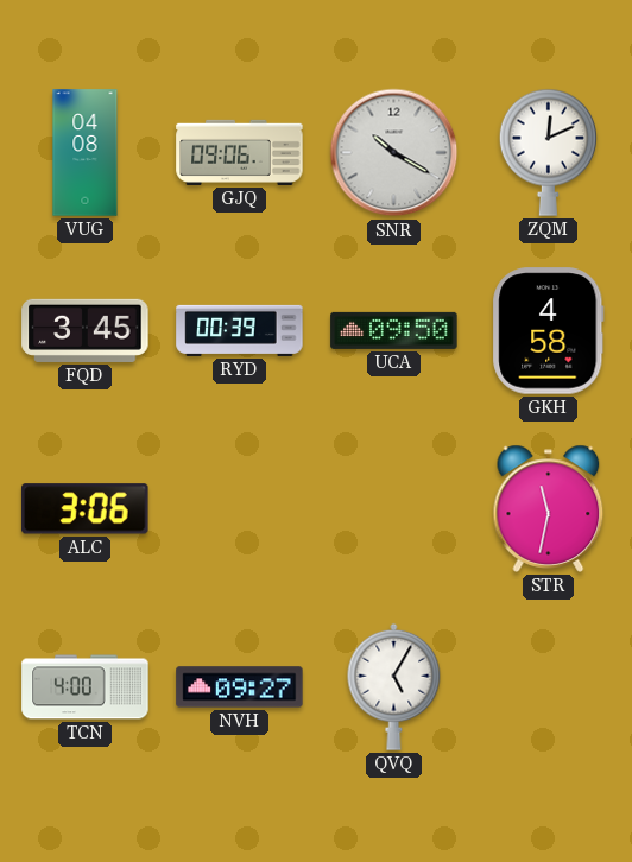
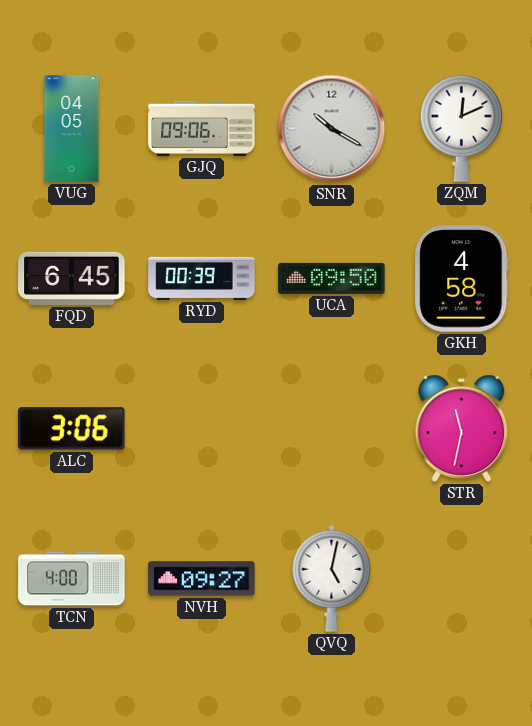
VUG: 04:08 -> 04:05 (72, 129)
FQD: 3:45 -> 6:45 (72, 278)
QVQ: 5:05 -> 5:02 (332, 578)
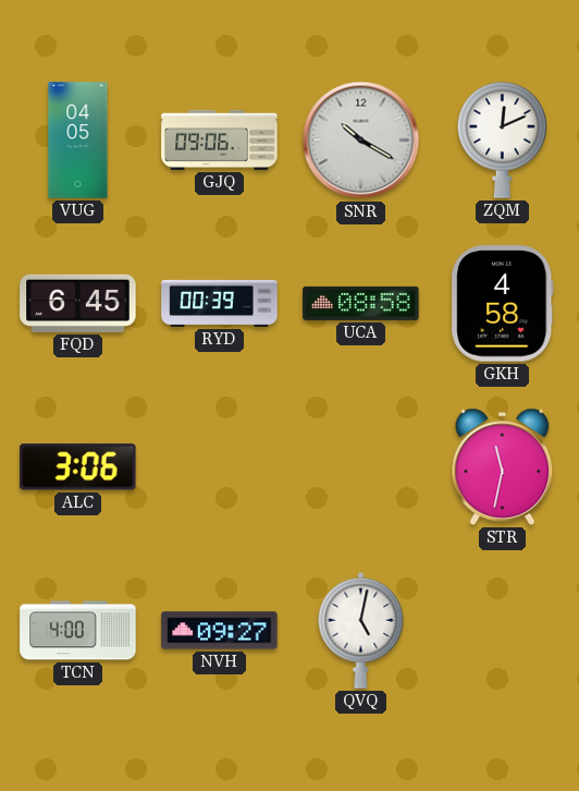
UCA: 09:50 -> 08:58 (361, 303)
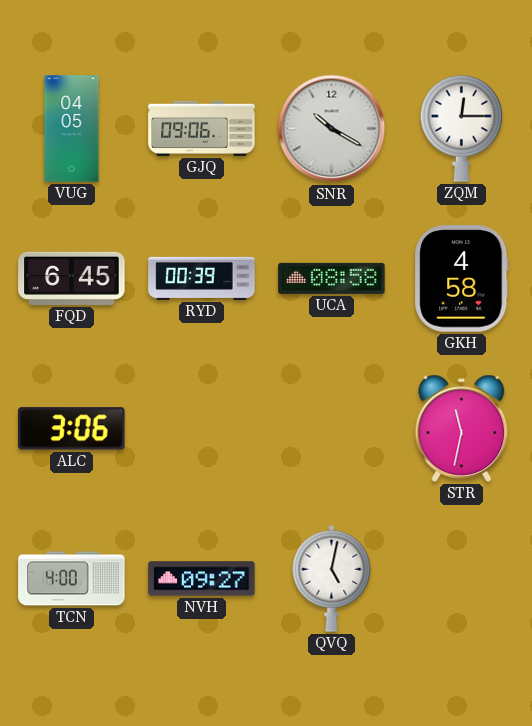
ZQM: 12:11 -> 12:15 (461, 128)
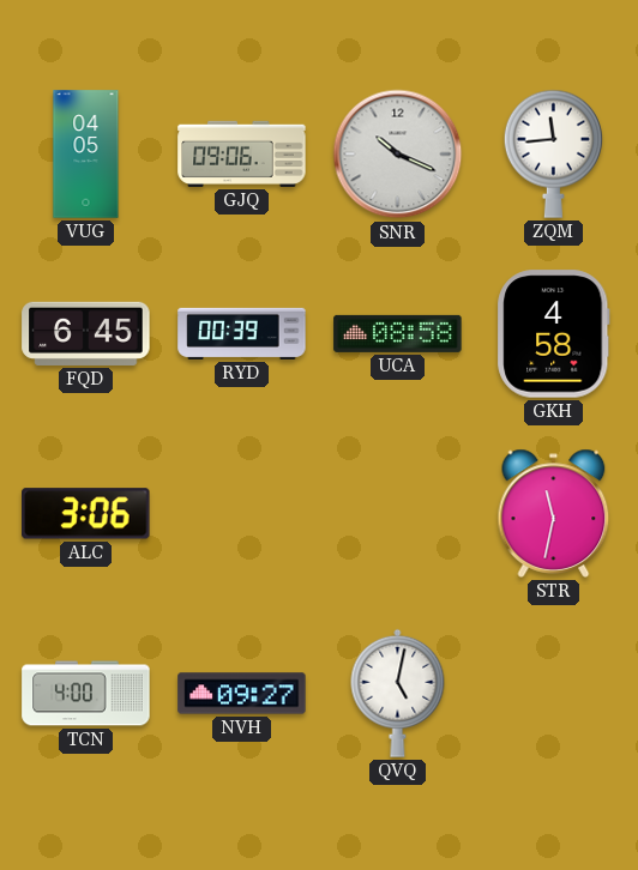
SNR: 10:20 -> 10:19 (398, 155)
ZQM: 12:15 -> 11:44 (553, 153)
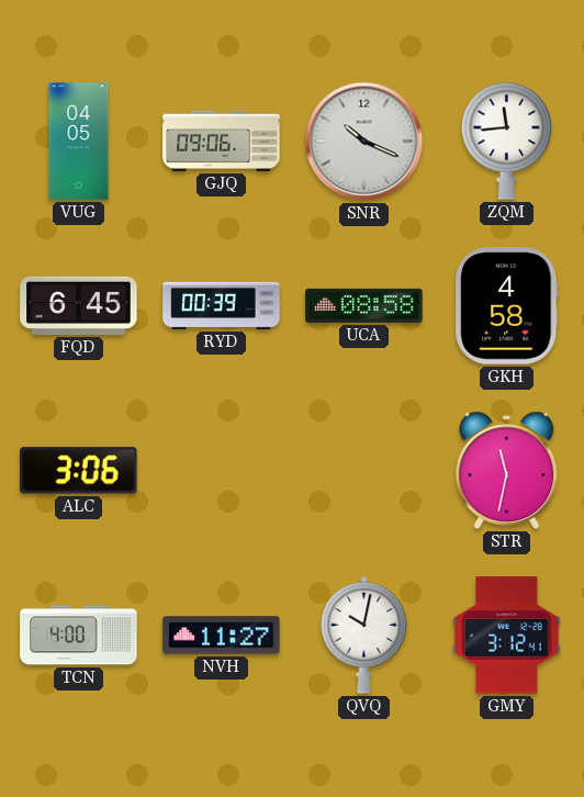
NVH: 09:27 -> 11:27 (222, 636)
QVQ: 5:02 -> 10:02 (364, 635)
GMY: none -> 3:12 (507, 636)
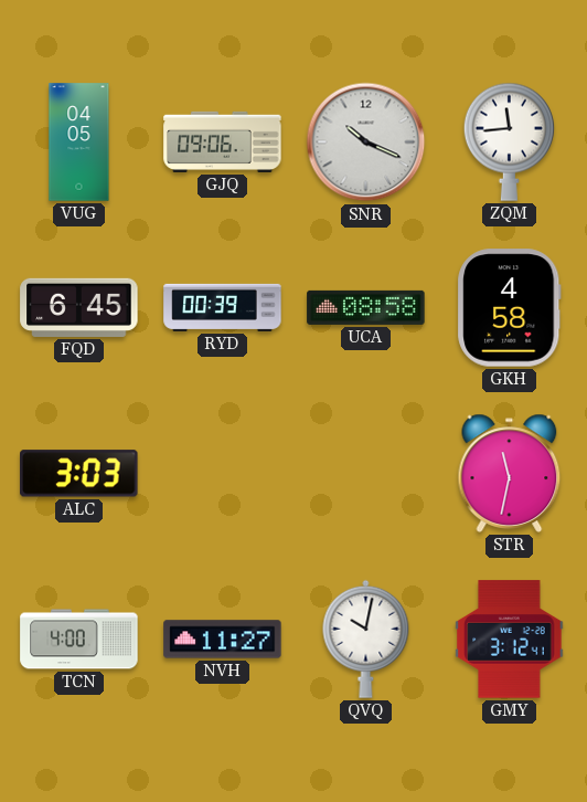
ALC: 3:06 -> 3:03 (79, 474)
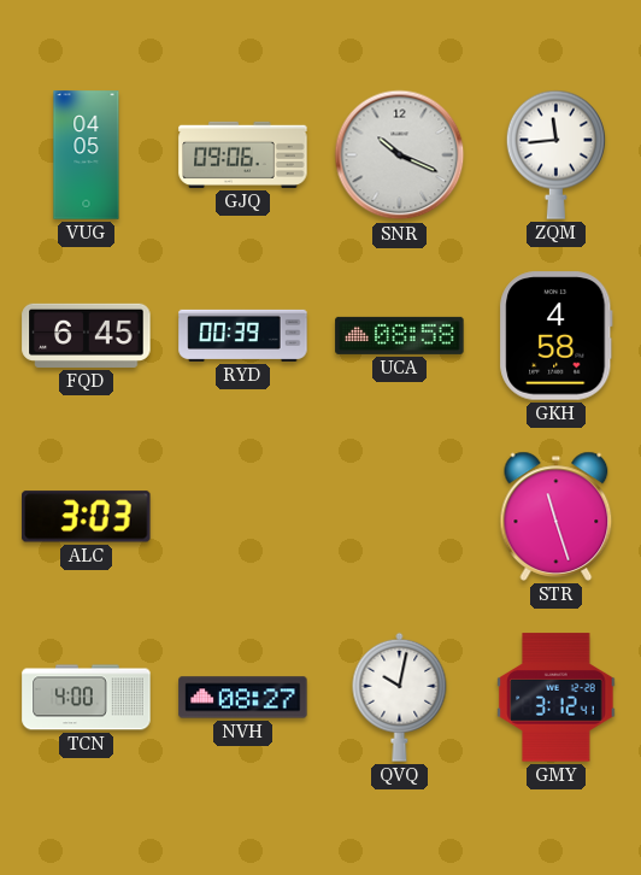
STR: 11:32 -> 11:27 (557, 516)
NVH: 11:27 -> 08:27 (243, 698)
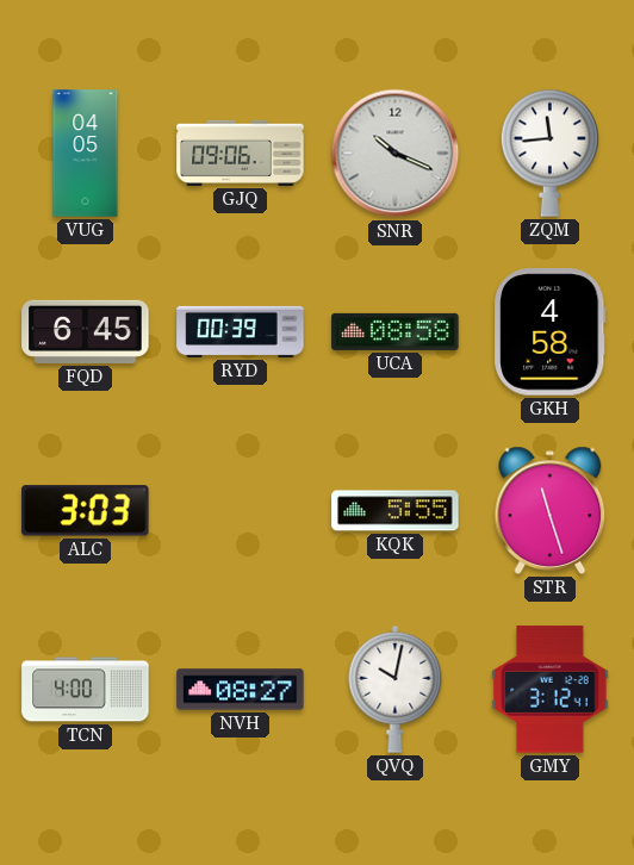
KQK: none -> 5:55 (396, 511)
